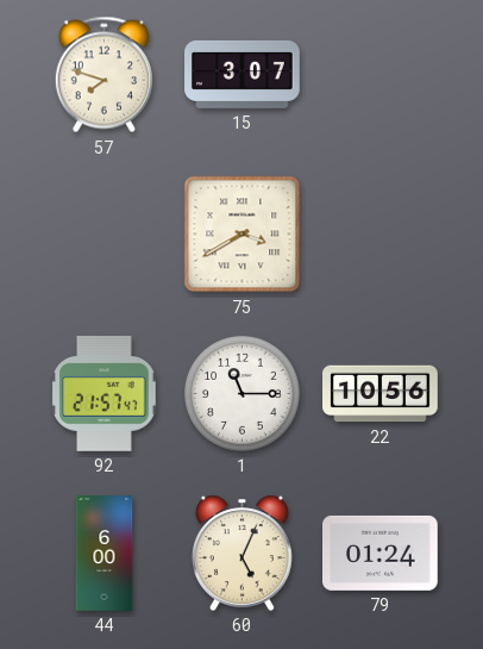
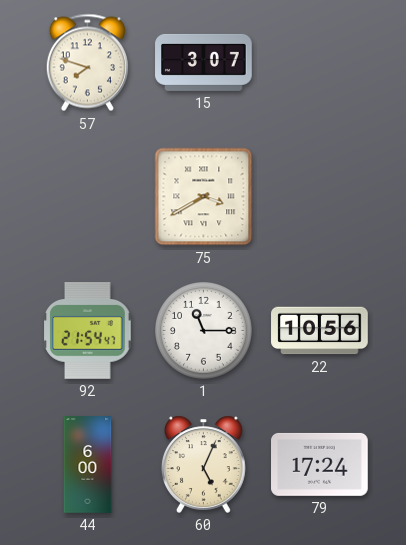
92: 21:57 -> 21:54 (88, 331)
79: 01:24 -> 17:24 (320, 464)
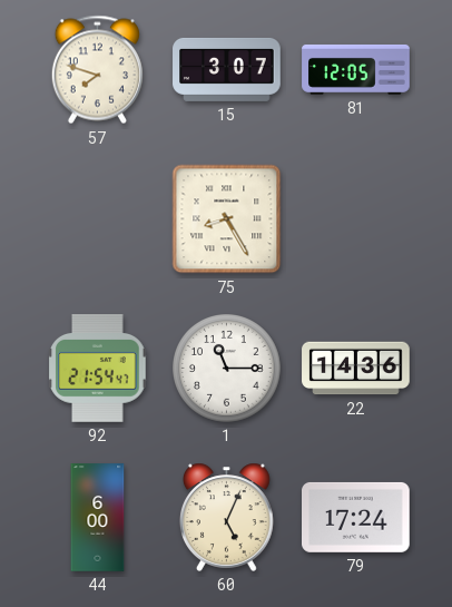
81: none -> 12:05 (356, 69)
75: 3:40 -> 8:25 (227, 219)
22: 10:56 -> 14:36 (356, 369)
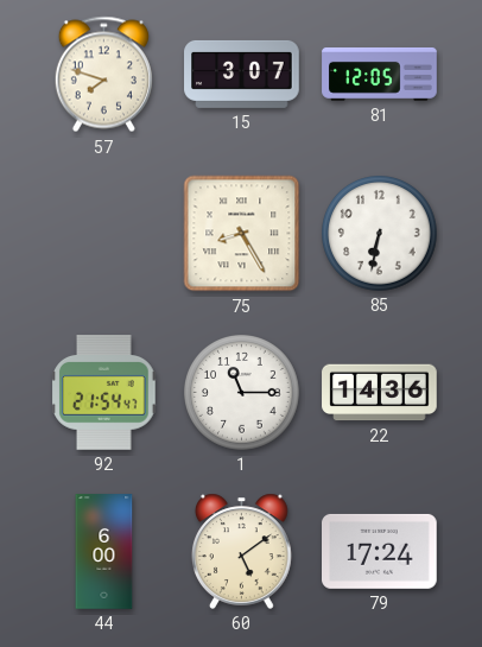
85: none -> 6:32 (380, 234)
60: 5:04 -> 5:09 (242, 551)
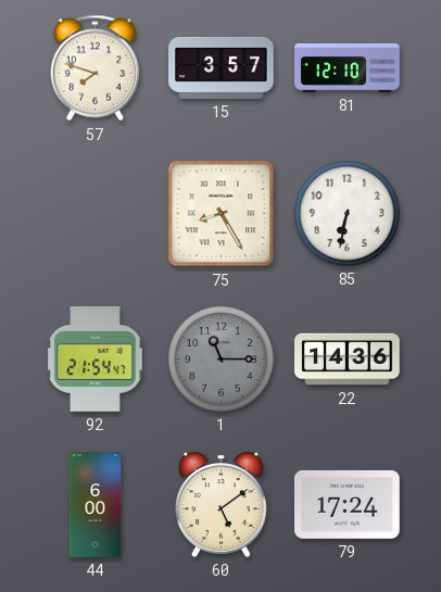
15: 3:07 -> 3:57 (222, 67)
81: 12:05 -> 12:10 (348, 67)
1 dial: white -> grey (222, 360)
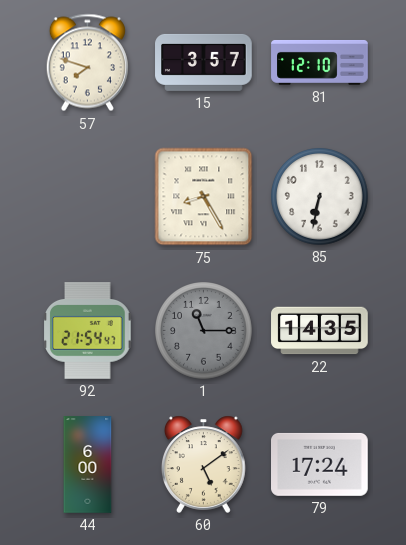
22: 14:36 -> 14:35 (320, 331)
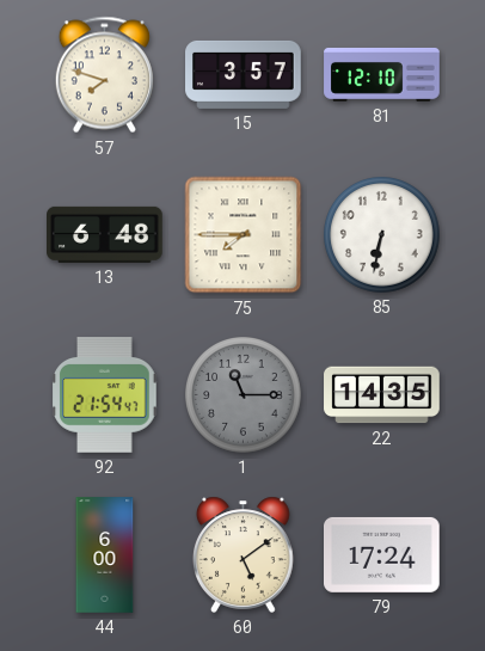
13: none -> 6:48 (105, 234)
75: 8:25 -> 7:45 (244, 235)
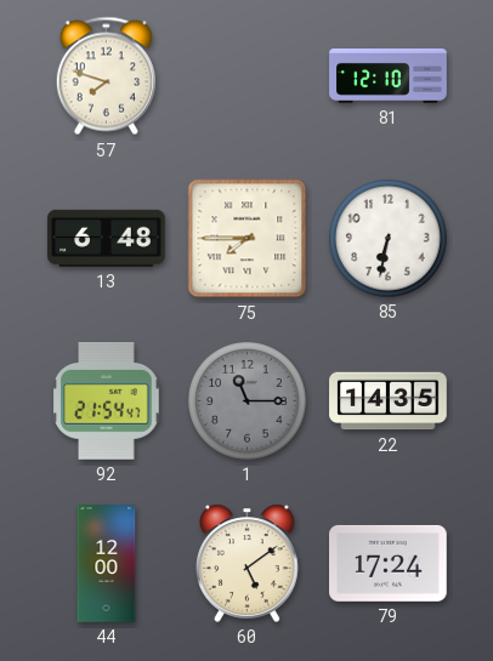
15: 3:57 -> none (244, 74)
44: 6:00 -> 12:00 (107, 564)
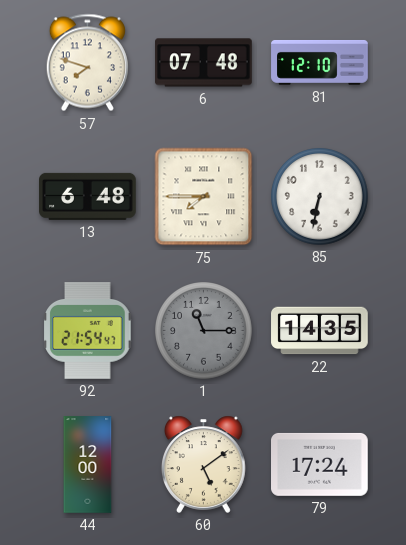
6: none -> 07:48 (204, 63)
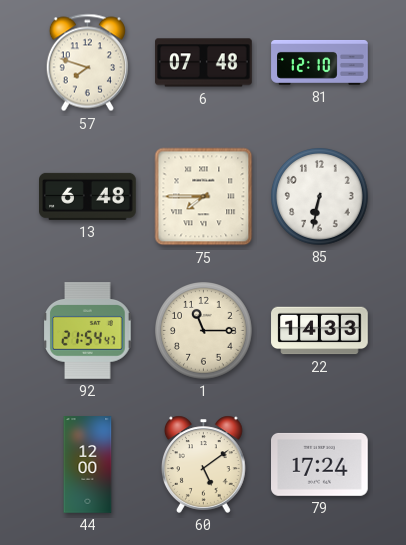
1 dial: grey -> cream (204, 331)
22: 14:35 -> 14:33 (320, 331)
